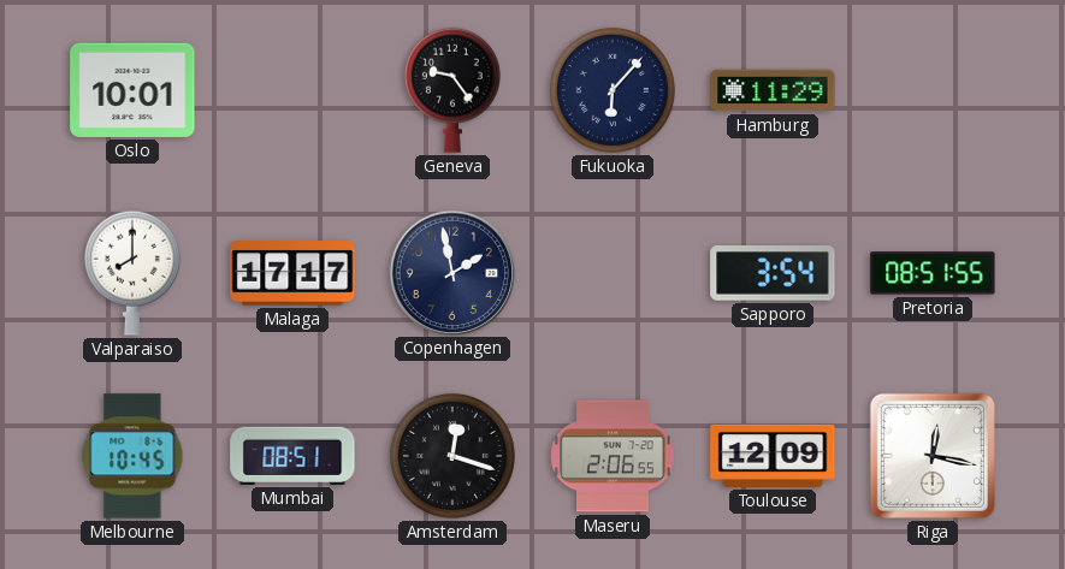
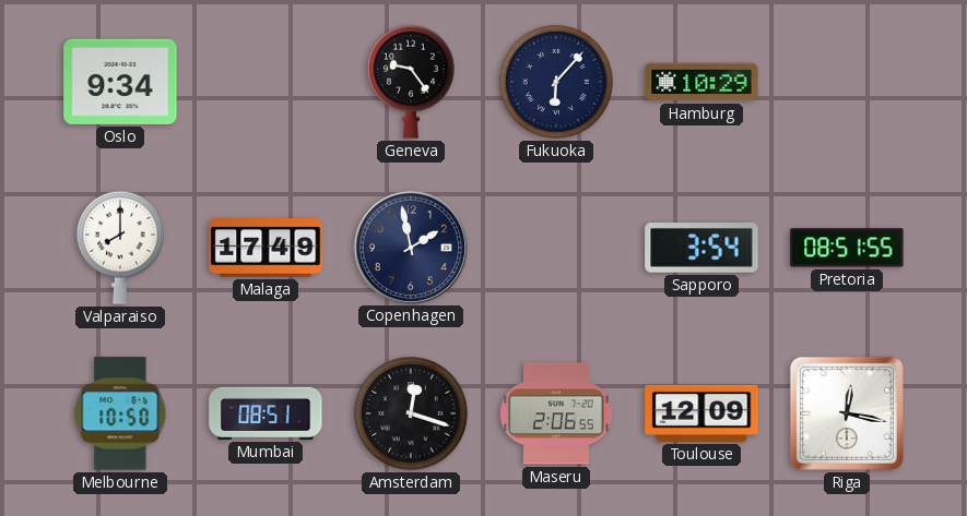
Oslo: 10:01 -> 9:34 (120, 82)
Hamburg: 11:29 -> 10:29 (701, 82)
Malaga: 17:17 -> 17:49 (266, 248)
Melbourne: 10:45 -> 10:50 (120, 413)
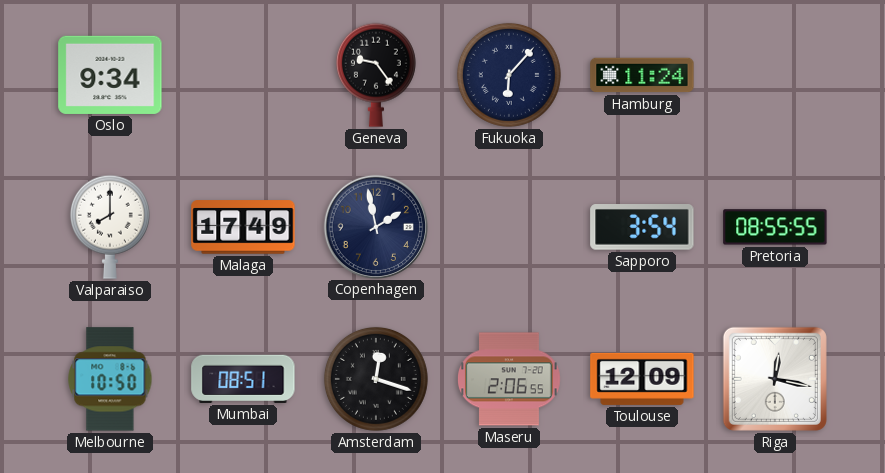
Hamburg: 10:29 -> 11:24 (642, 75)
Pretoria: 08:51 -> 08:55 (775, 227)
